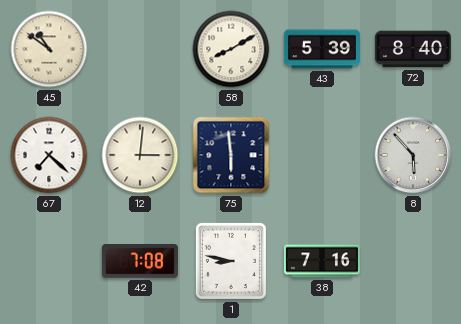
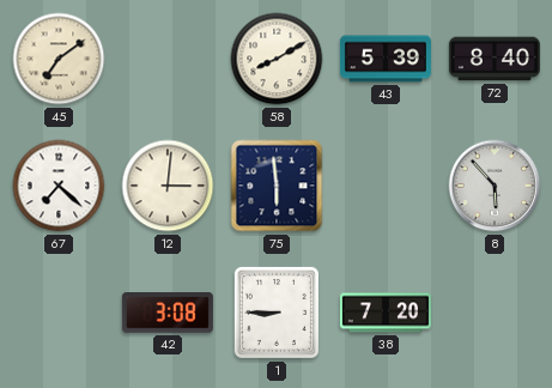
45: 10:51 -> 7:09 (59, 59)
42: 7:08 -> 3:08 (168, 313)
1: 8:47 -> 8:45 (277, 313)
38: 7:16 -> 7:20 (386, 313)
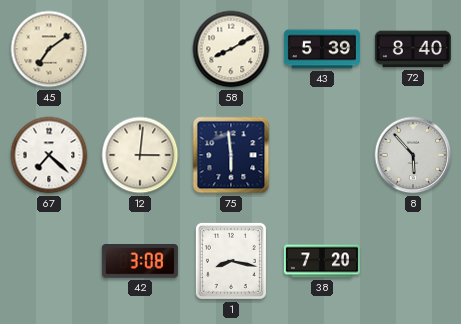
1: 8:45 -> 8:17 (231, 261)
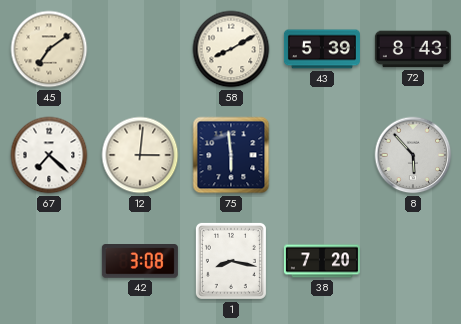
72: 8:40 -> 8:43 (413, 49)
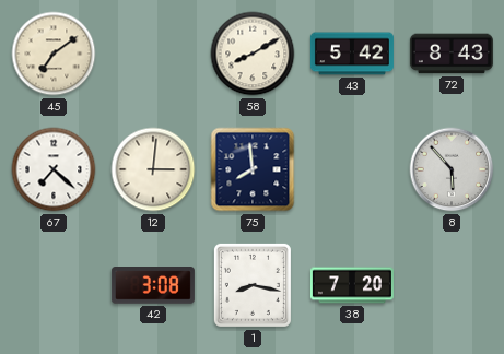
43: 5:39 -> 5:42 (352, 54)
75: 5:59 -> 7:59 (253, 169)
